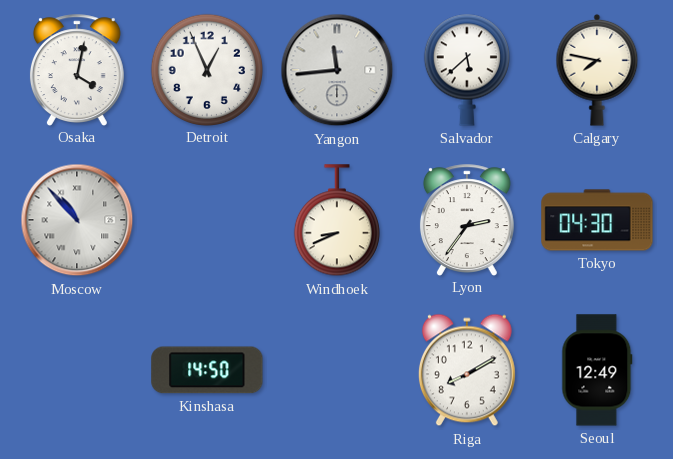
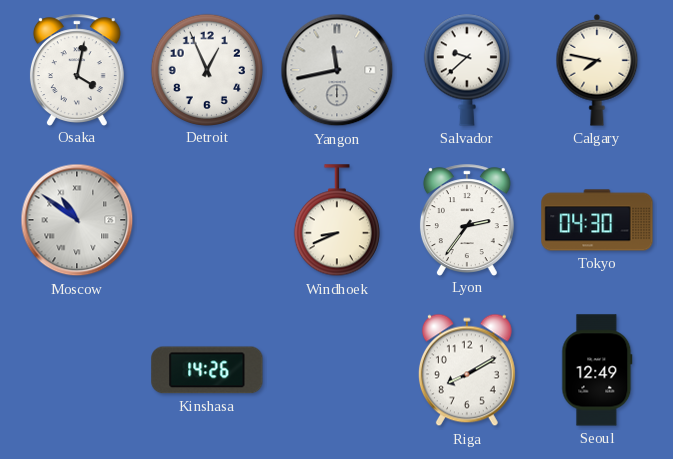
Yangon: 11:44 -> 11:43 (337, 70)
Salvador: 5:38 -> 9:38 (467, 70)
Moscow: 10:53 -> 10:51 (77, 220)
Kinshasa: 14:50 -> 14:26 (207, 370)
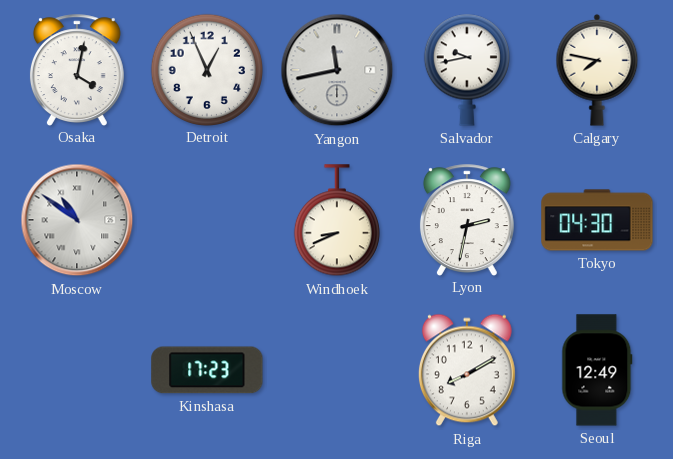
Salvador: 9:38 -> 9:43 (467, 70)
Lyon: 2:36 -> 2:32 (467, 220)
Kinshasa: 14:26 -> 17:23 (207, 370)
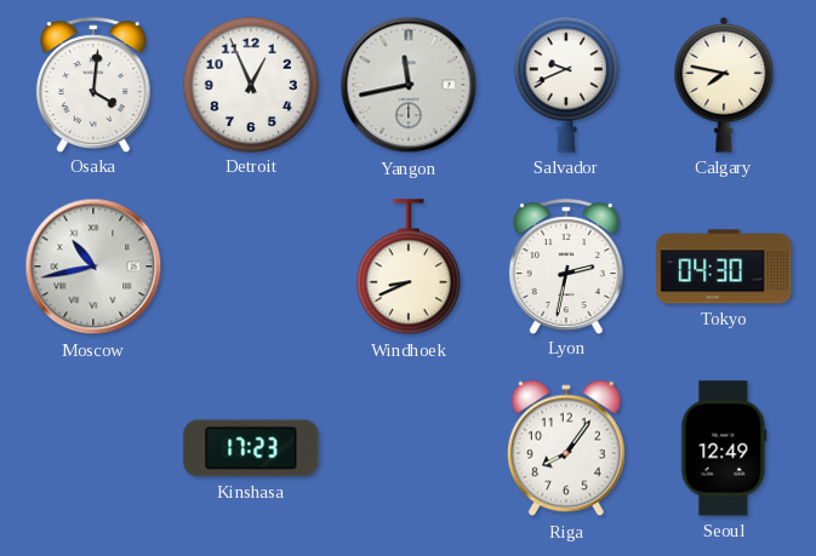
Osaka: 4:02 -> 4:01 (93, 85)
Salvador: 9:43 -> 9:41 (566, 85)
Moscow: 10:51 -> 10:43 (93, 266)
Riga: 8:10 -> 8:06 (566, 448)
